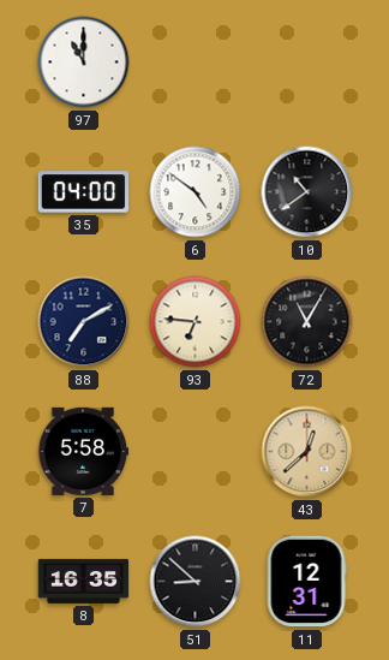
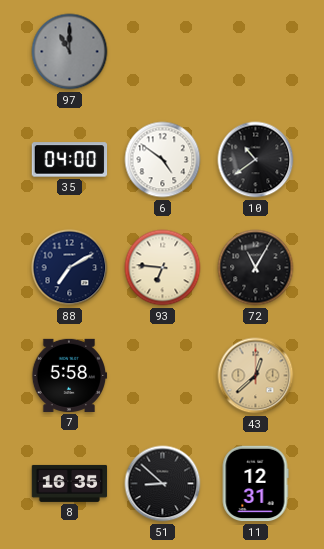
97 dial: white -> grey (70, 52)
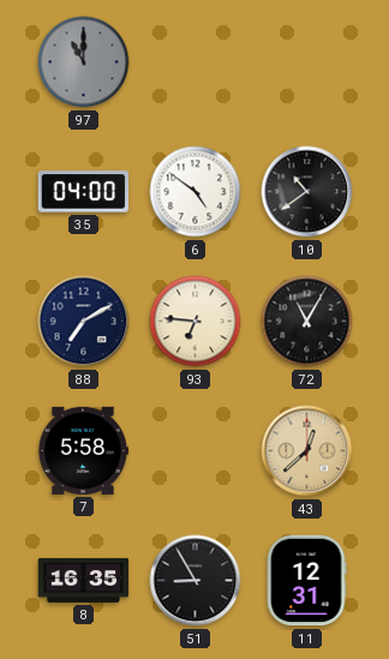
51: 8:52 -> 8:55 (196, 581)
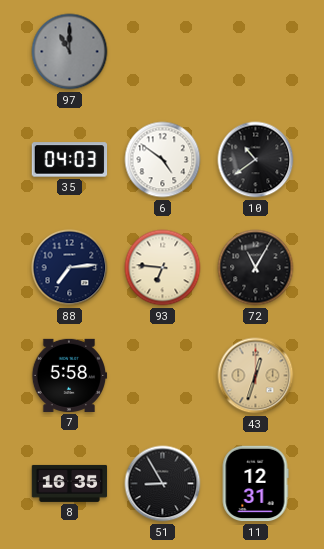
35: 04:00 -> 04:03 (70, 160)
88: 7:10 -> 7:14 (70, 268)
43: 12:38 -> 12:33 (256, 376)
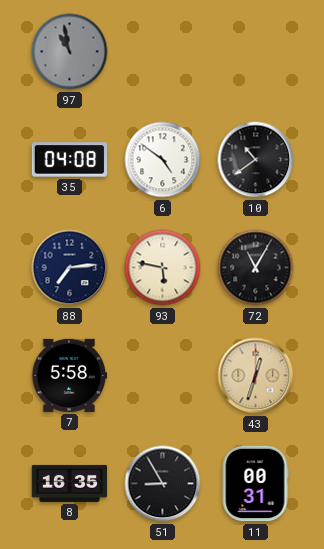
97: 11:00 -> 10:58 (70, 52)
35: 04:03 -> 04:08 (70, 160)
93: 6:46 -> 5:47 (163, 268)
11: 12:31 -> 00:31 (255, 484)
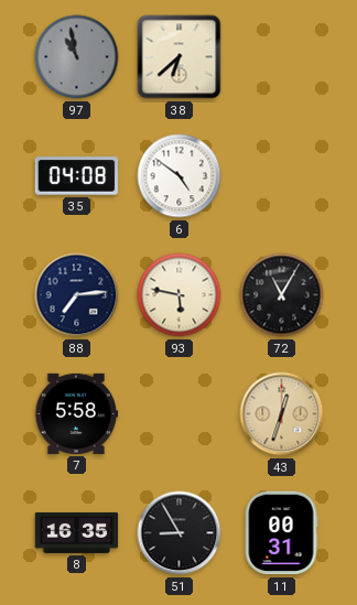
38: none -> 6:38 (180, 57)
10: 10:39 -> none (256, 160)
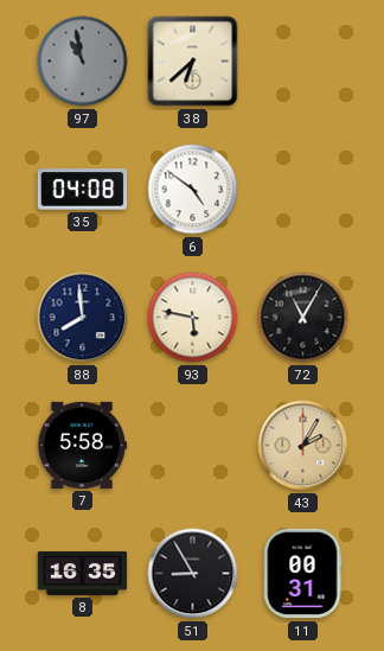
88: 7:14 -> 7:59 (83, 318)
43: 12:33 -> 2:05 (303, 446)
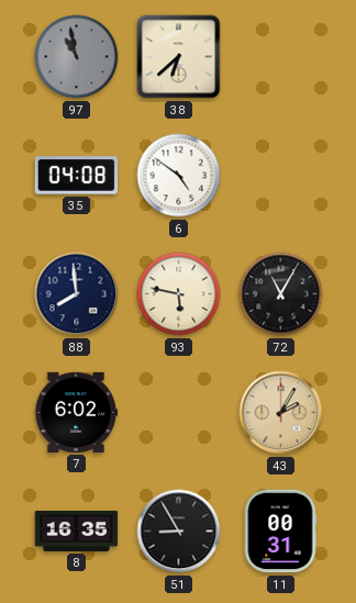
7: 5:58 -> 6:02 (76, 412)
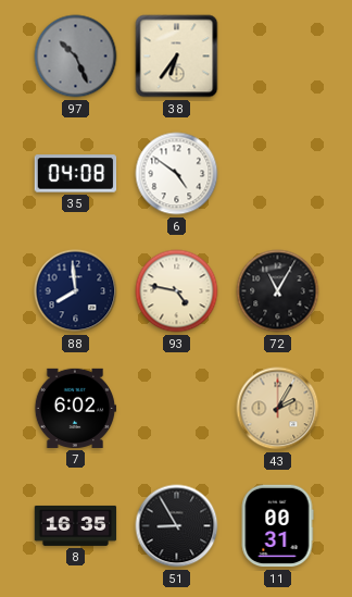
97: 10:58 -> 10:26 (76, 57)
38: 6:38 -> 6:36 (177, 57)
93: 5:47 -> 4:47 (177, 291)
